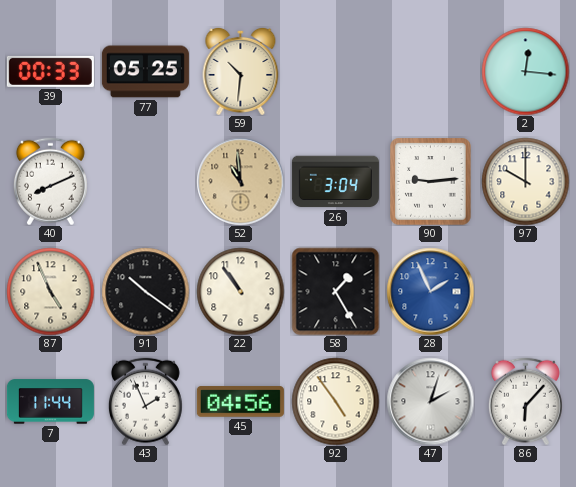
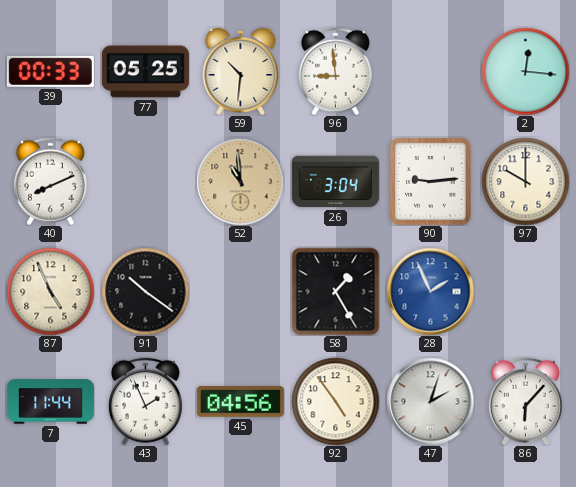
96: none -> 8:59 (335, 71)
22: 10:54 -> none (240, 291)
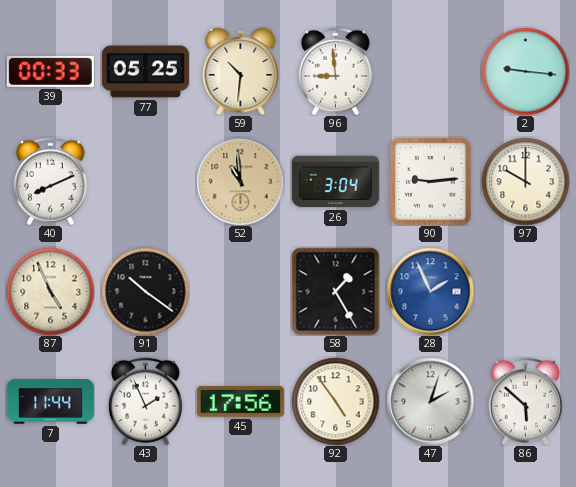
2: 12:16 -> 9:16 (525, 71)
45: 04:56 -> 17:56 (240, 402)
86: 6:07 -> 5:52 (525, 401)
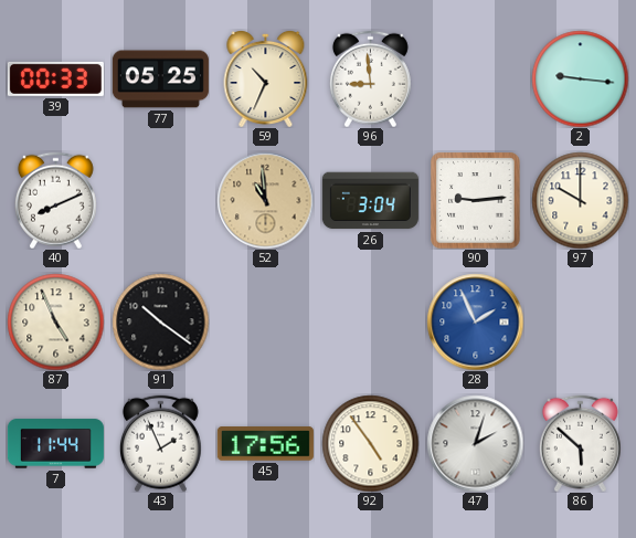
59: 10:31 -> 10:34 (266, 78)
58: 1:25 -> none (335, 291)
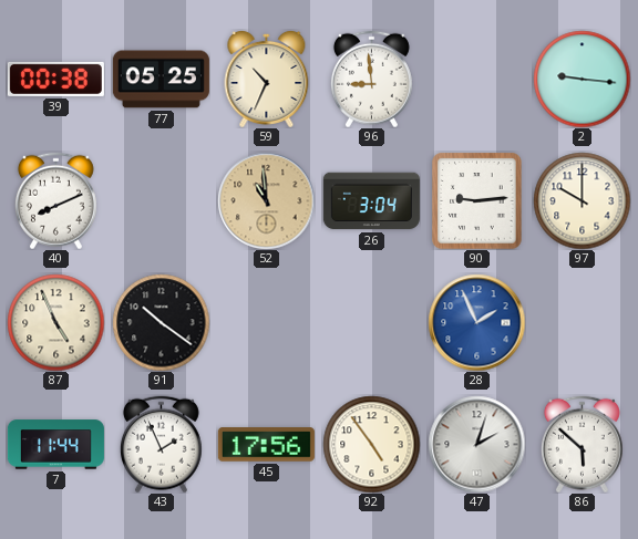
39: 00:33 -> 00:38 (55, 79)
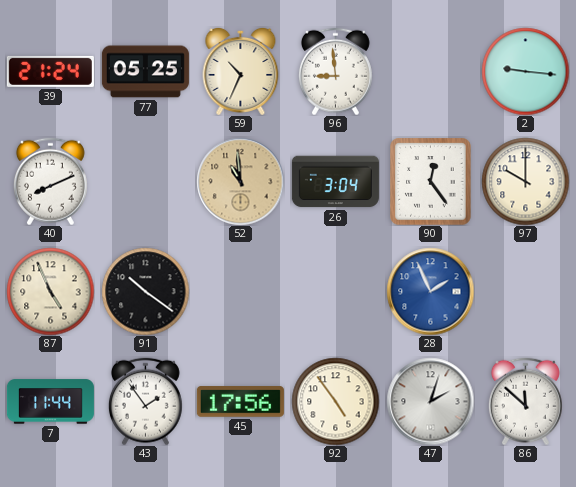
39: 00:38 -> 21:24 (50, 71)
90: 9:14 -> 12:24 (431, 181)
43: 1:56 -> 1:54 (145, 401)
86: 5:52 -> 11:52 (525, 401)
